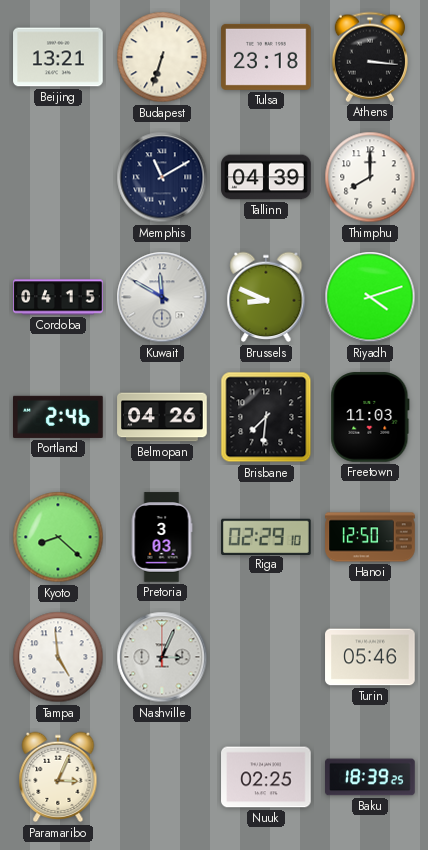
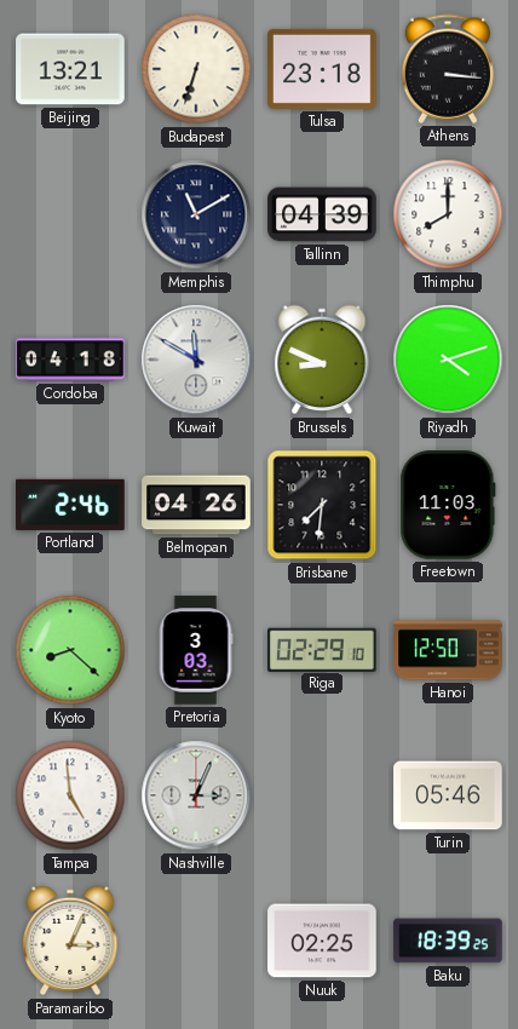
Cordoba: 04:15 -> 04:18 (70, 360)
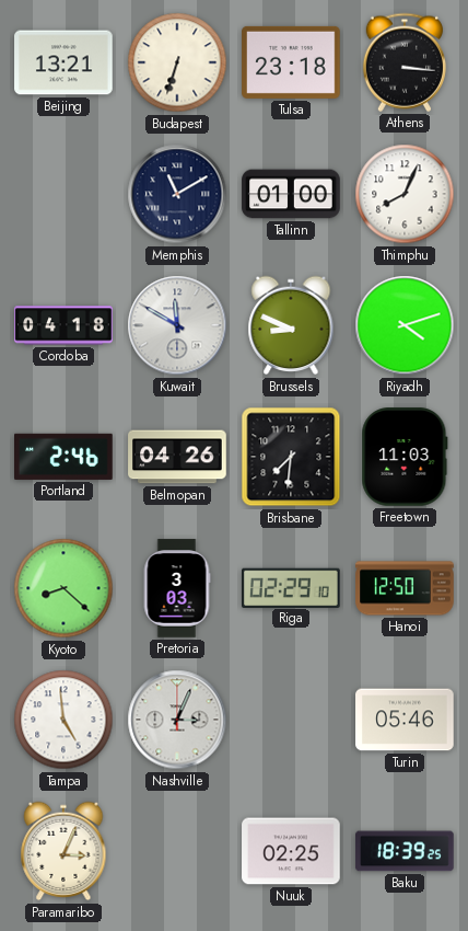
Tallinn: 04:39 -> 01:00 (291, 194)
Thimphu: 8:00 -> 8:04 (405, 194)
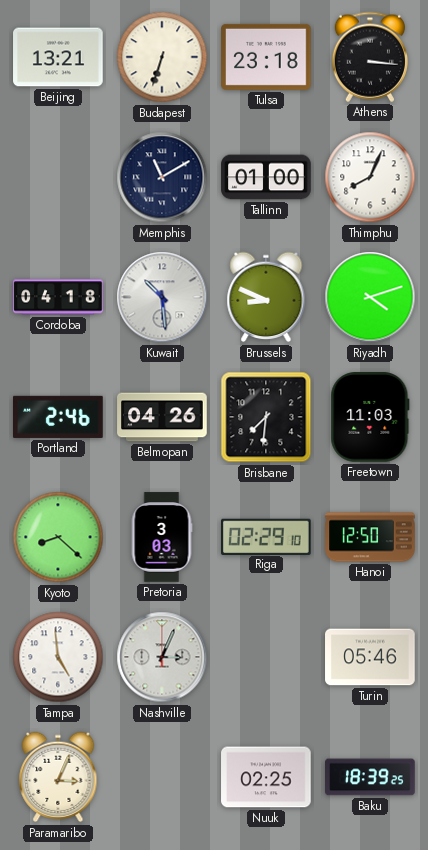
Kuwait: 11:50 -> 10:29 (162, 297)
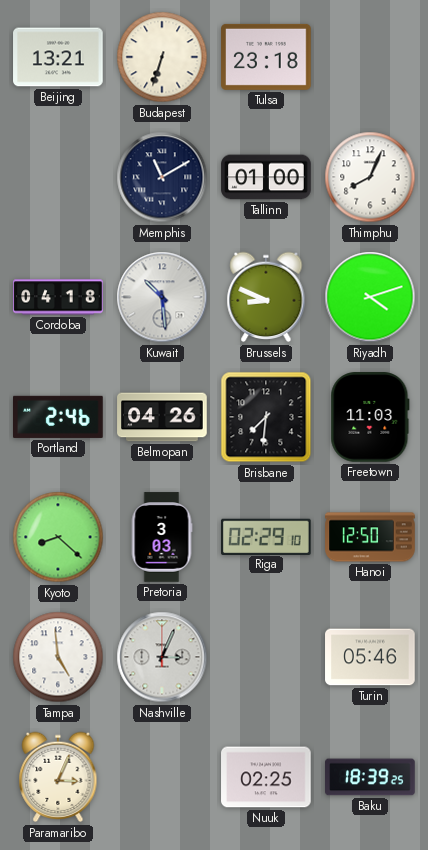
Athens: 3:16 -> none (370, 57)
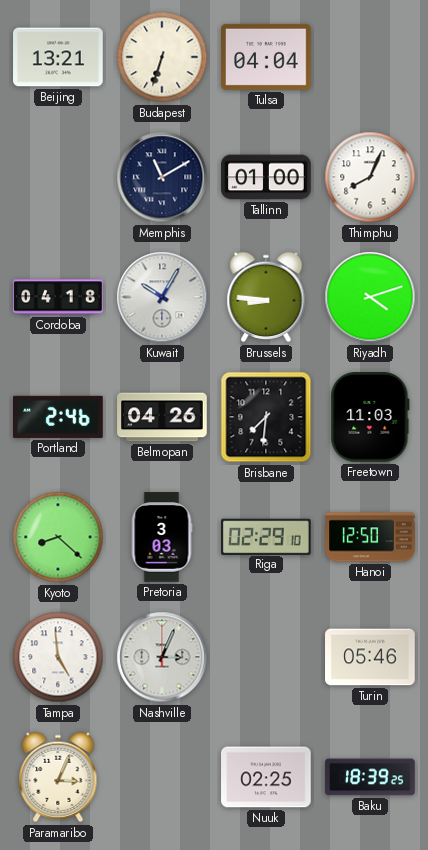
Tulsa: 23:18 -> 04:04 (266, 57)
Kuwait: 10:29 -> 10:05 (162, 297)
Brussels: 8:49 -> 8:46 (266, 297)
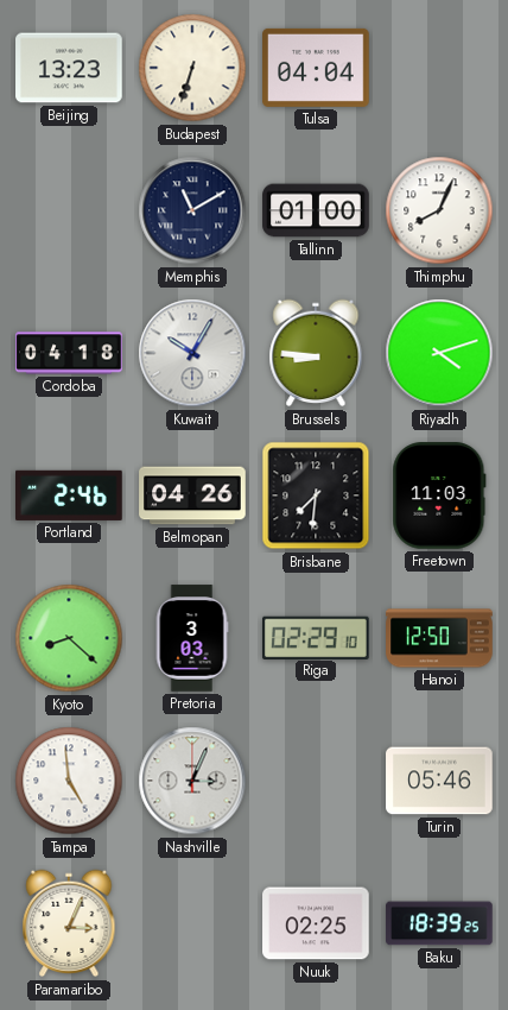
Beijing: 13:21 -> 13:23 (69, 68)
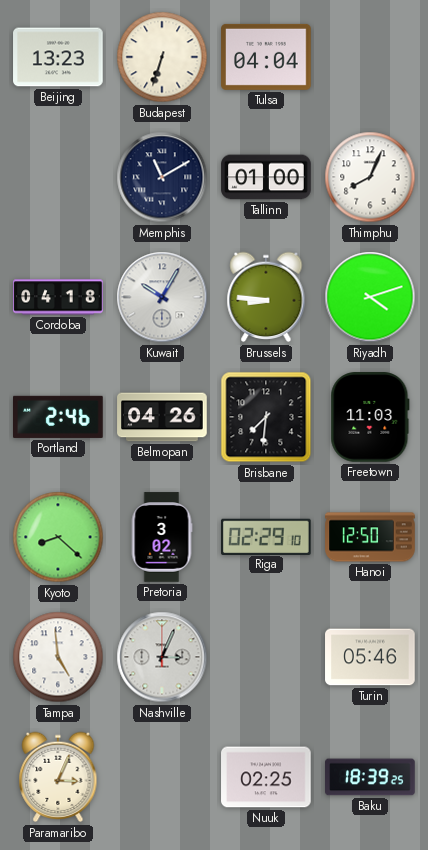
Pretoria: 3:03 -> 3:02 (162, 537)
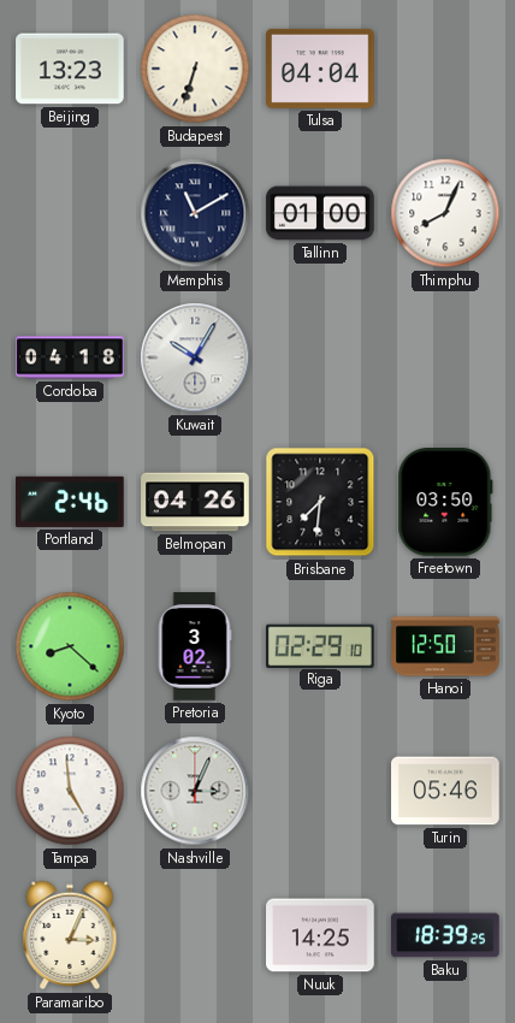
Brussels: 8:46 -> none (266, 297)
Riyadh: 4:12 -> none (370, 297)
Freetown: 11:03 -> 03:50 (445, 502)
Nuuk: 02:25 -> 14:25 (320, 935)
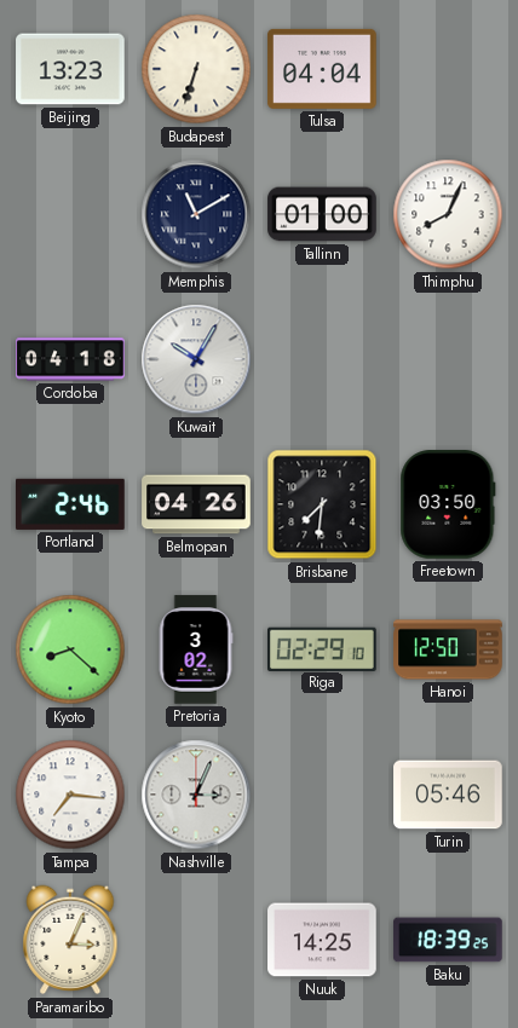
Tampa: 4:59 -> 7:16 (70, 795)
